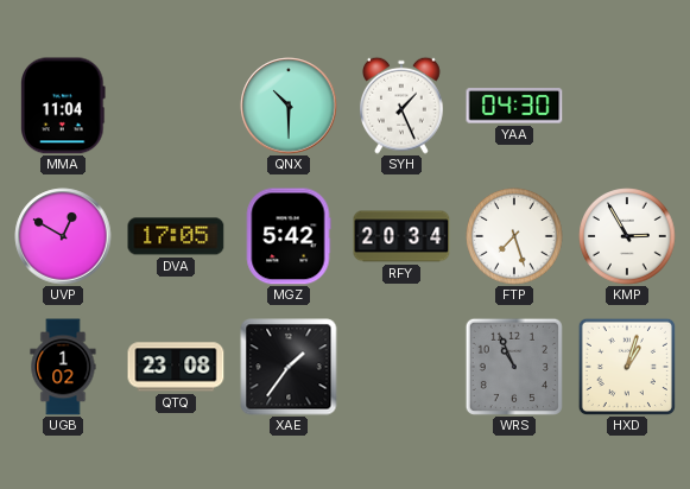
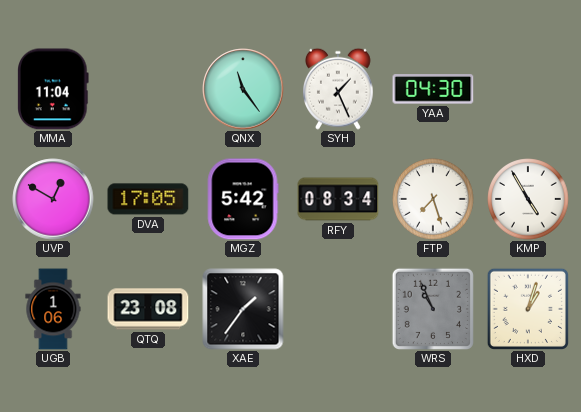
QNX: 10:30 -> 11:24 (243, 89)
RFY: 20:34 -> 08:34 (338, 199)
KMP: 2:55 -> 4:55 (528, 199)
UGB: 1:02 -> 1:06 (53, 309)
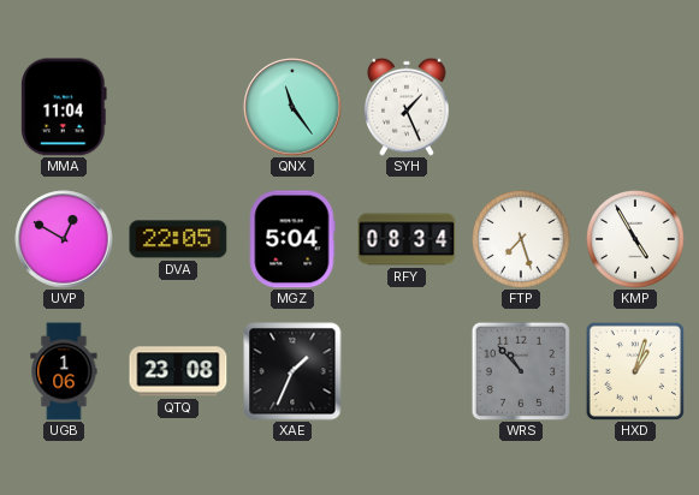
YAA: 04:30 -> none (433, 89)
DVA: 17:05 -> 22:05 (178, 239)
MGZ: 5:42 -> 5:04 (292, 239)
XAE: 1:36 -> 1:34 (292, 371)
WRS: 10:56 -> 10:53 (521, 371)
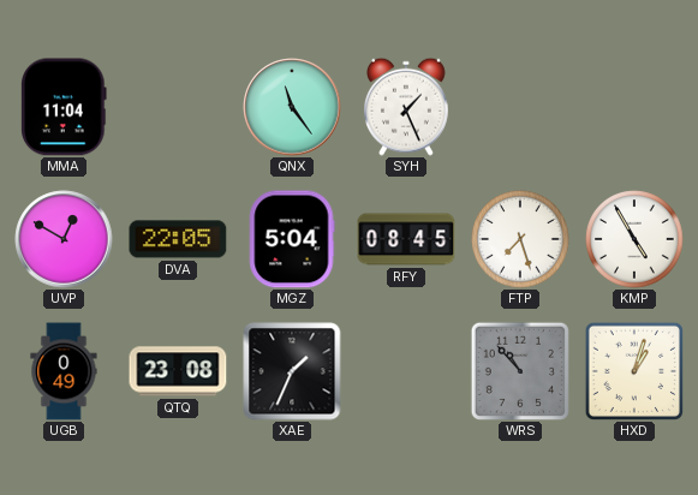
RFY: 08:34 -> 08:45 (406, 239)
UGB: 1:06 -> 0:49 (64, 371)
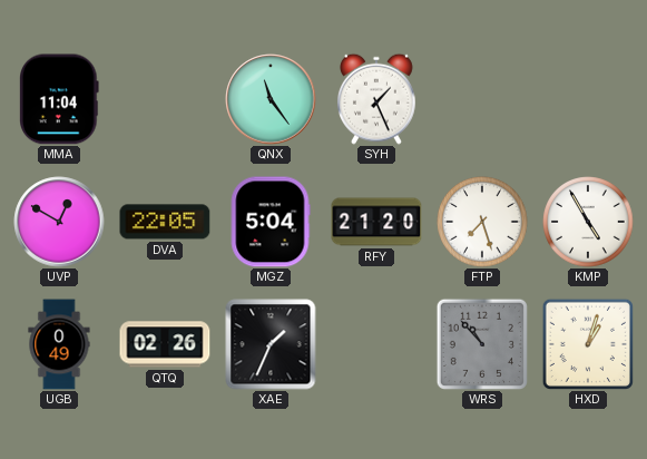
RFY: 08:45 -> 21:20 (376, 222)
QTQ: 23:08 -> 02:26 (165, 344)
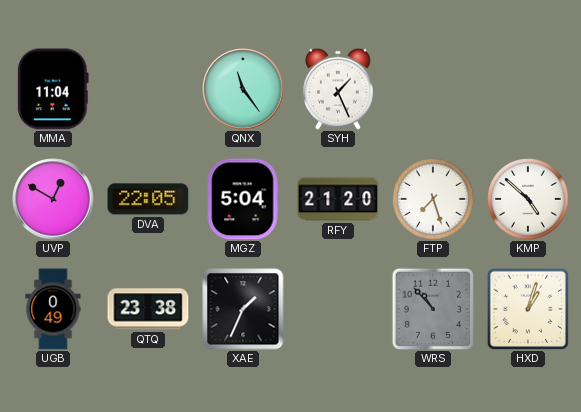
KMP: 4:55 -> 4:52 (528, 199)
QTQ: 02:26 -> 23:38 (148, 309)
